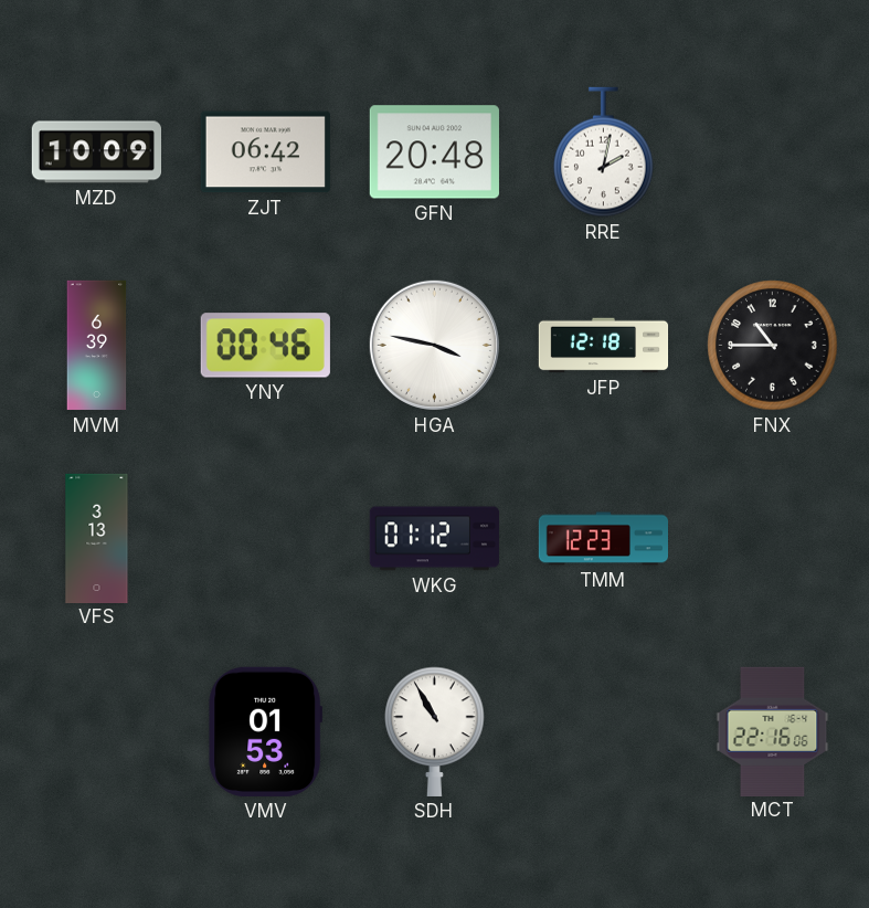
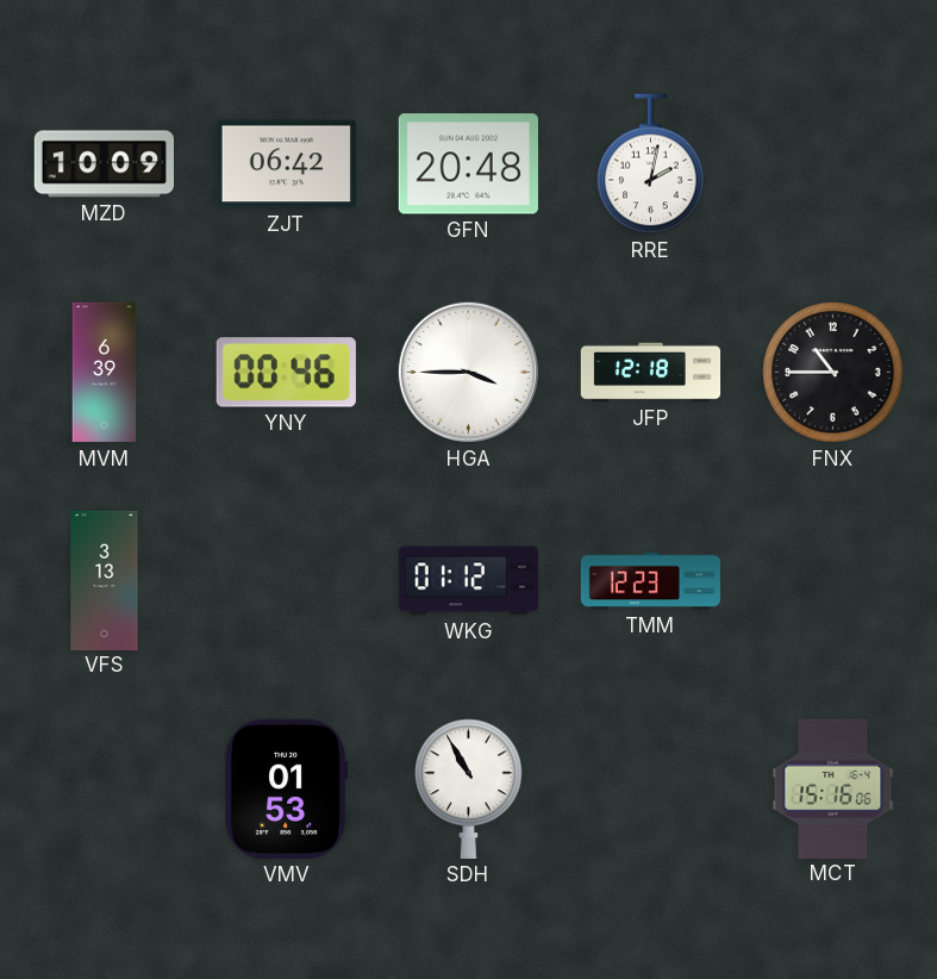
HGA: 3:47 -> 3:45 (468, 372)
MCT: 22:16 -> 15:16 (833, 788)
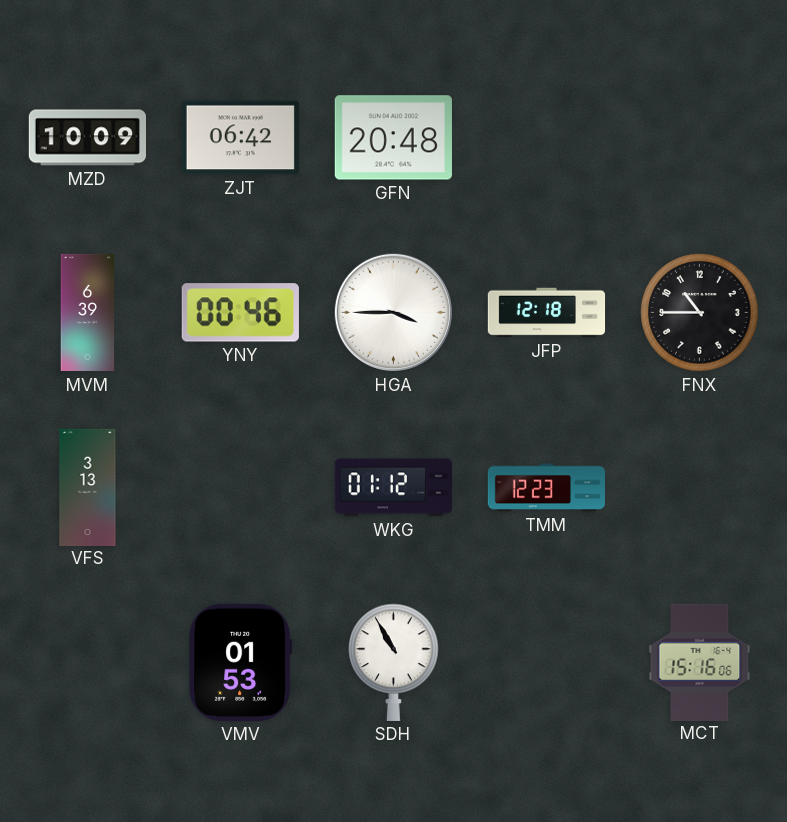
RRE: 2:02 -> none (651, 164)
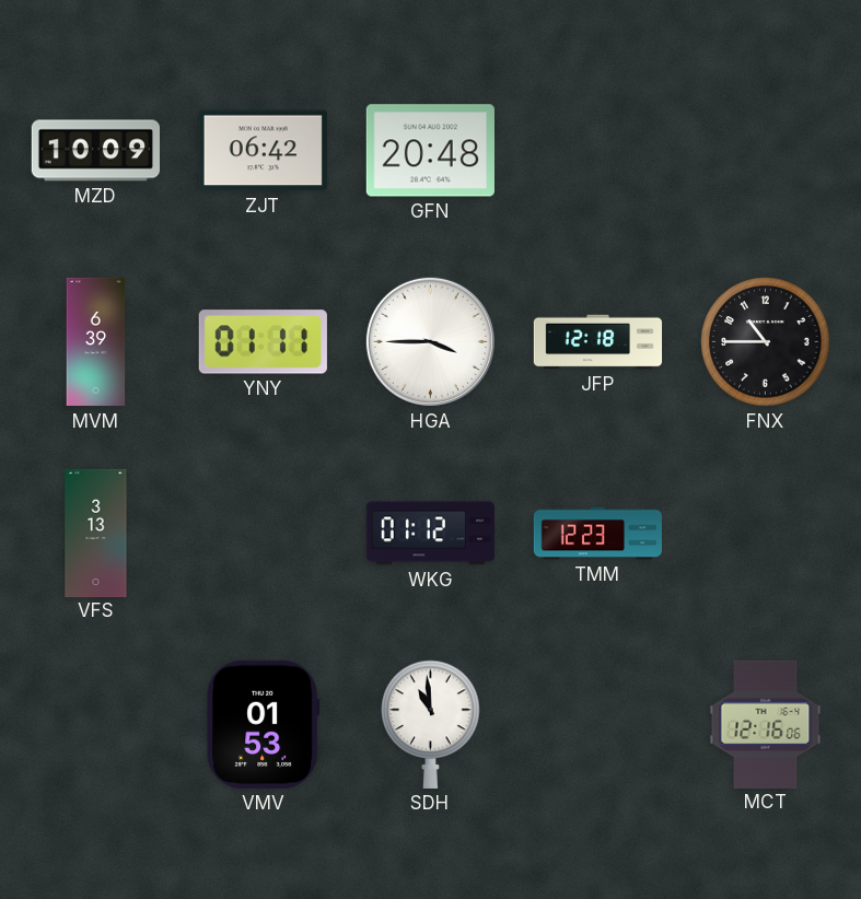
YNY: 00:46 -> 01:11 (263, 342)
SDH: 10:55 -> 10:59 (431, 724)
MCT: 15:16 -> 12:16 (766, 724)
